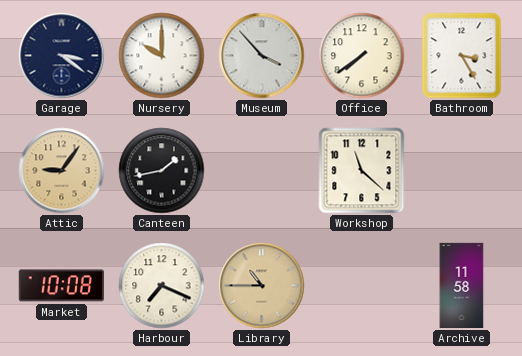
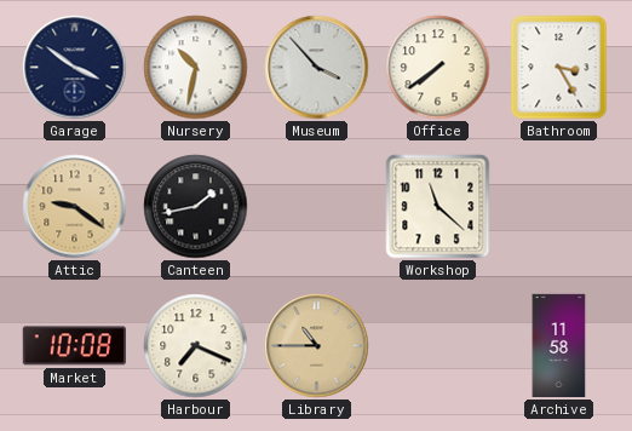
Garage: 3:21 -> 3:51 (75, 68)
Nursery: 10:00 -> 10:32 (196, 68)
Attic: 9:06 -> 9:21 (75, 207)
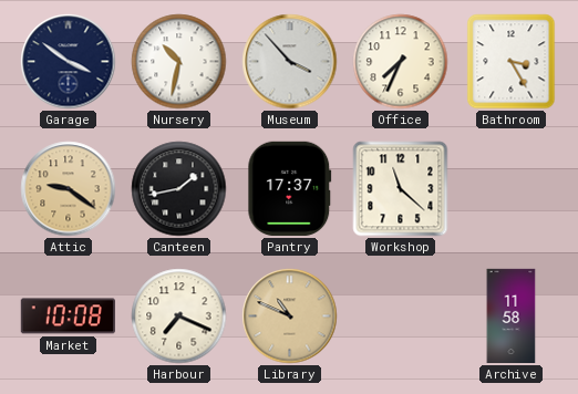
Office: 7:39 -> 7:34 (401, 62)
Pantry: none -> 17:37 (290, 188)
Library: 10:45 -> 10:49 (290, 317)
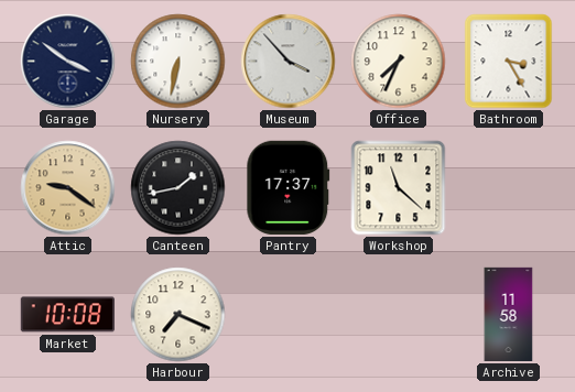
Nursery: 10:32 -> 6:32 (178, 62)
Library: 10:49 -> none (290, 317)
